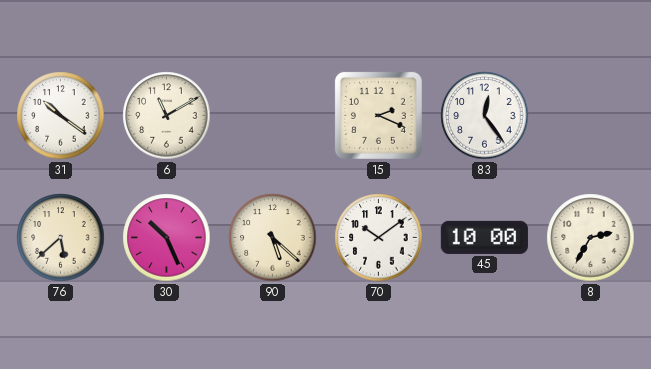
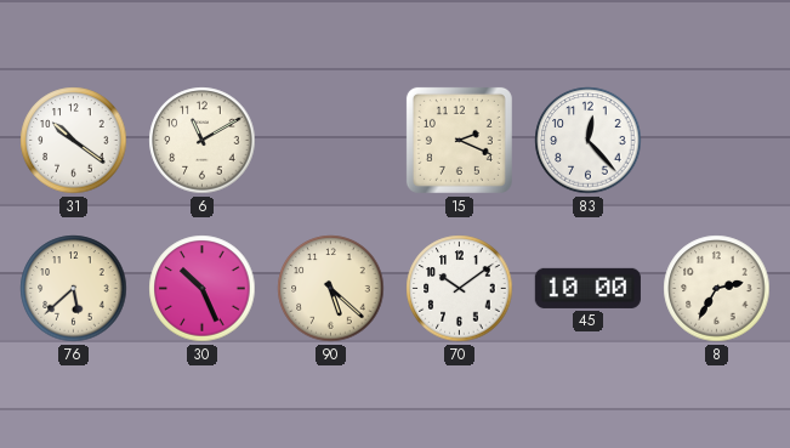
83: 12:24 -> 12:23 (589, 141)
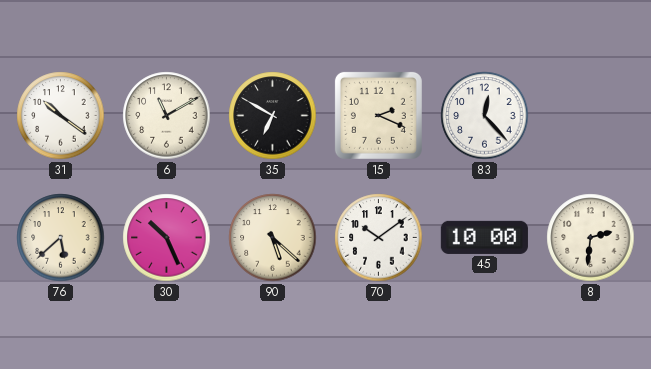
35: none -> 6:50 (273, 116)
8: 2:35 -> 2:31 (591, 238)
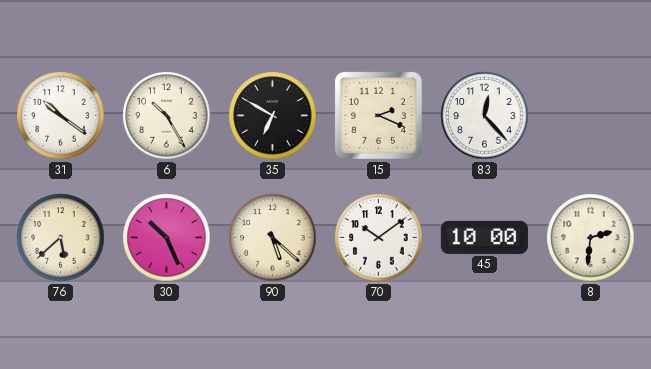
6: 11:10 -> 10:25 (167, 116)
